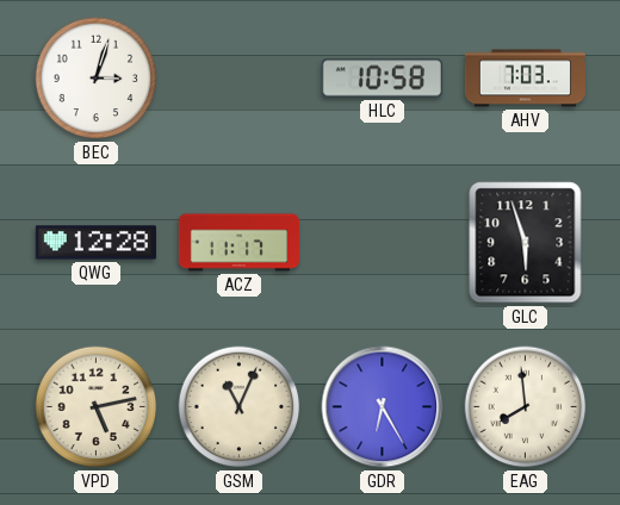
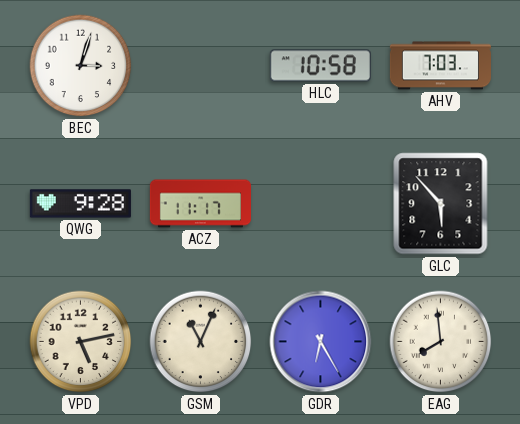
QWG: 12:28 -> 9:28 (80, 204)
GLC: 5:57 -> 5:53 (441, 204)
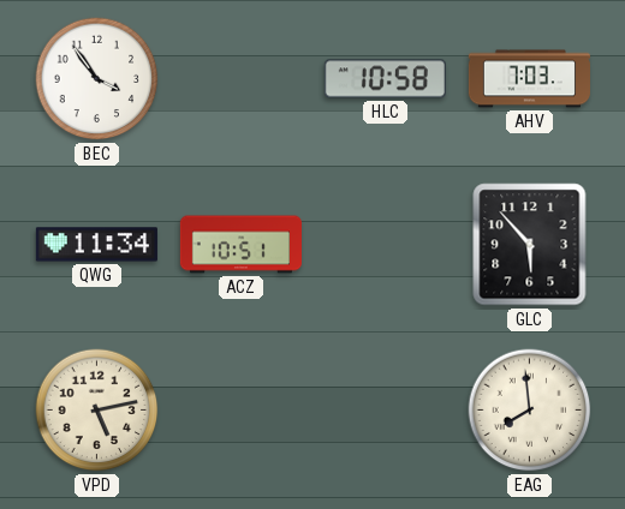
BEC: 3:03 -> 3:54 (97, 79)
QWG: 9:28 -> 11:34 (96, 245)
ACZ: 11:17 -> 10:51 (240, 245)
GSM: 11:04 -> none (201, 342)
GDR: 6:25 -> none (321, 342)
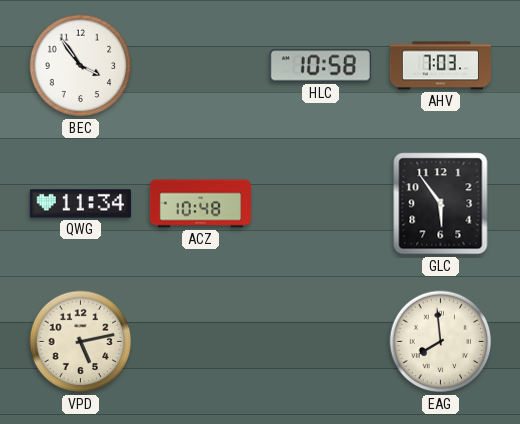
ACZ: 10:51 -> 10:48 (200, 204)
GLC: 5:53 -> 5:54 (441, 204)
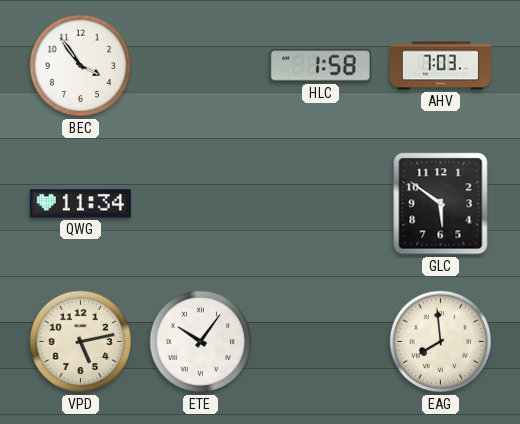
HLC: 10:58 -> 1:58 (320, 66)
ACZ: 10:48 -> none (200, 204)
GLC: 5:54 -> 5:51 (441, 204)
ETE: none -> 10:06 (201, 342)
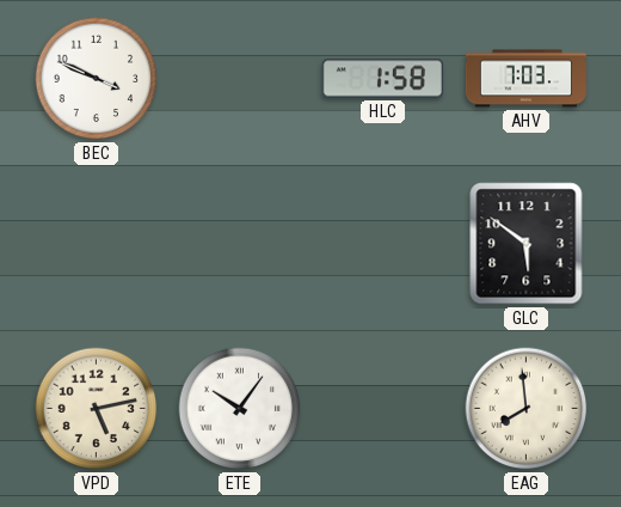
BEC: 3:54 -> 3:49 (97, 79)
QWG: 11:34 -> none (80, 204)
